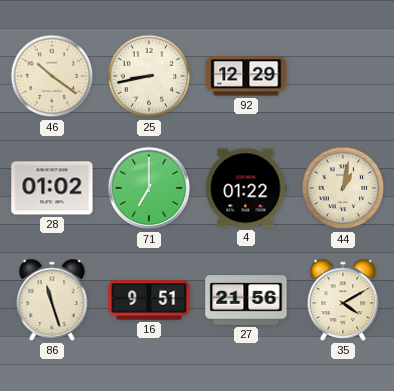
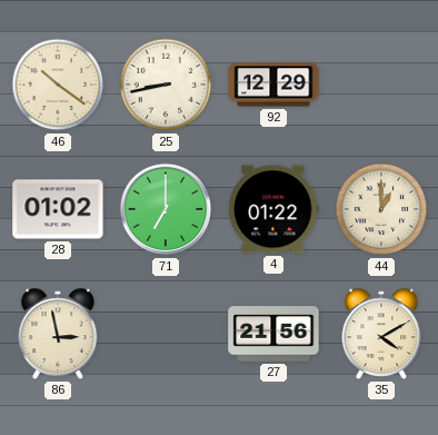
44: 1:02 -> 1:00 (381, 209)
86: 11:27 -> 2:58 (58, 334)
16: 9:51 -> none (149, 300)
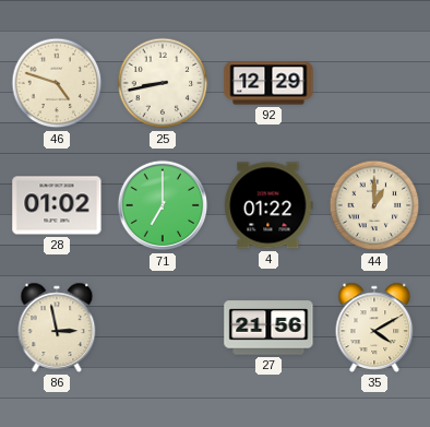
46: 10:21 -> 4:48 (57, 83)
